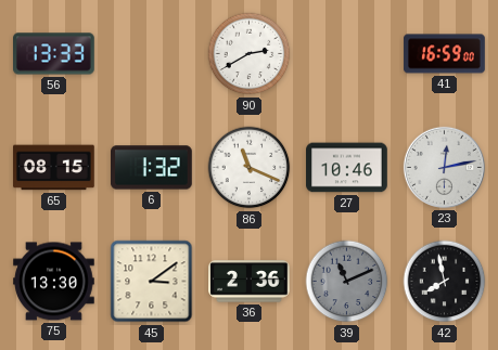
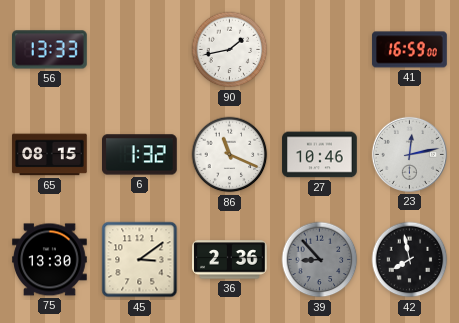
90: 2:40 -> 1:43 (230, 50)
39: 11:11 -> 8:53 (320, 260)
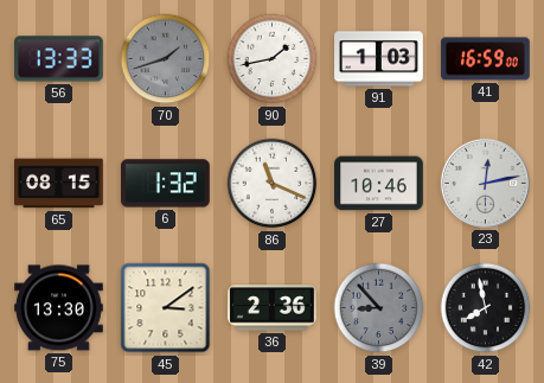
70: none -> 1:42 (166, 59)
91: none -> 1:03 (379, 59)
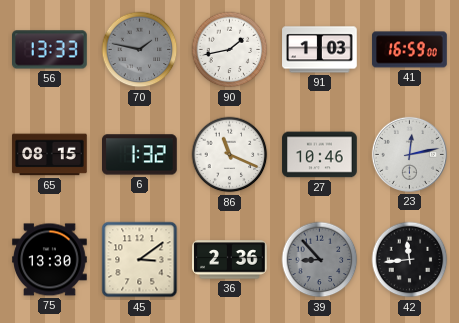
70: 1:42 -> 1:47 (140, 50)
42: 7:58 -> 11:44 (410, 260)
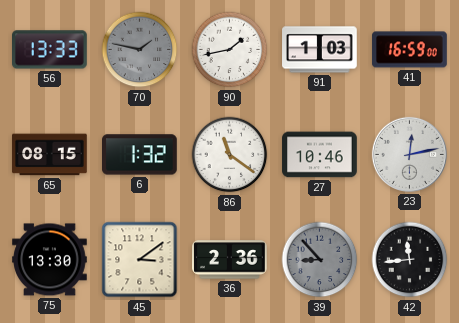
86: 11:19 -> 11:21 (230, 155)
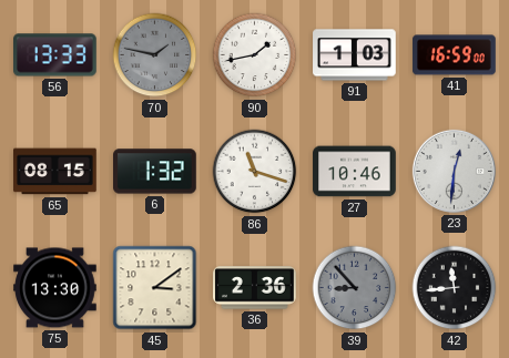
86: 11:21 -> 11:18 (255, 172)
23: 12:13 -> 12:31 (454, 171)
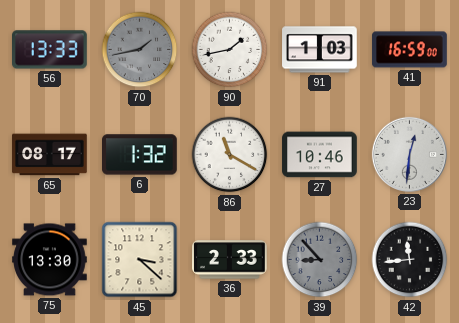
70: 1:47 -> 1:43 (140, 50)
65: 08:15 -> 08:17 (50, 155)
86: 11:18 -> 11:20 (230, 155)
45: 3:09 -> 3:22 (140, 260)
36: 2:36 -> 2:33 (230, 260)
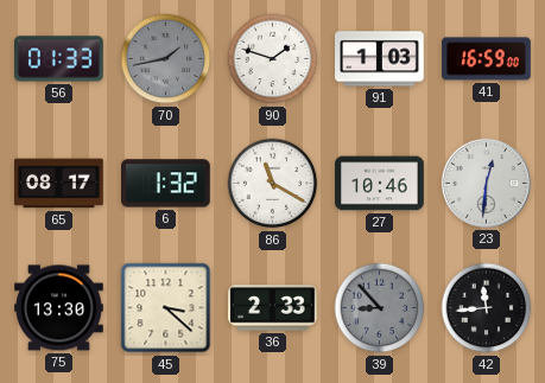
56: 13:33 -> 01:33 (59, 59)
90: 1:43 -> 1:48 (273, 59)
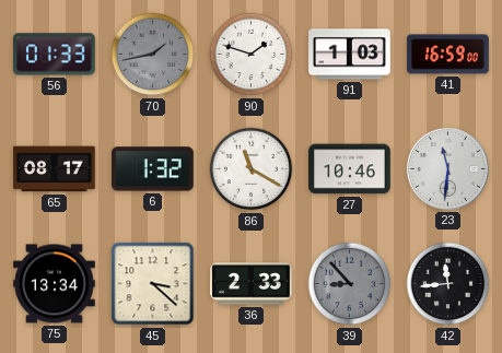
23: 12:31 -> 11:31 (447, 168)
75: 13:30 -> 13:34 (55, 284)
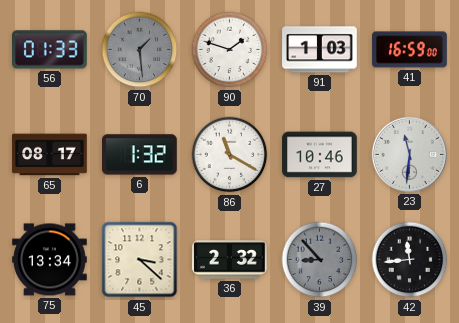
70: 1:43 -> 1:29 (140, 50)
36: 2:33 -> 2:32 (230, 260)
